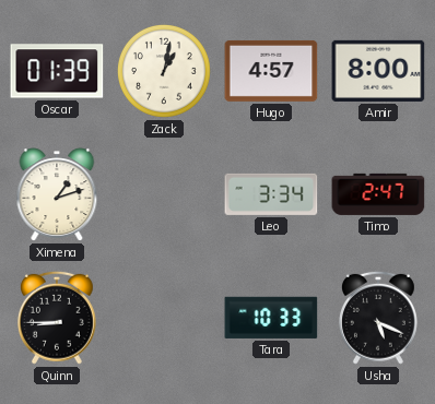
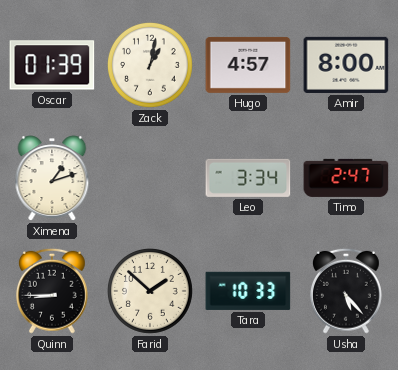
Farid: none -> 1:52 (150, 291)
Usha: 5:19 -> 5:23 (346, 291)
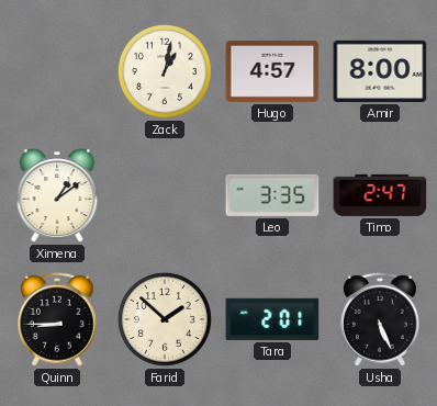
Oscar: 01:39 -> none (52, 65)
Ximena: 1:12 -> 1:09 (57, 195)
Leo: 3:34 -> 3:35 (272, 195)
Tara: 10:33 -> 2:01 (272, 319)
Usha: 5:23 -> 5:26 (380, 319)
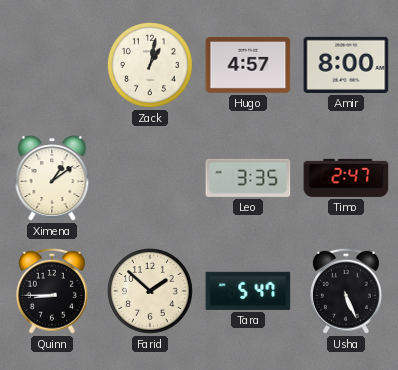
Tara: 2:01 -> 5:47 (248, 291)
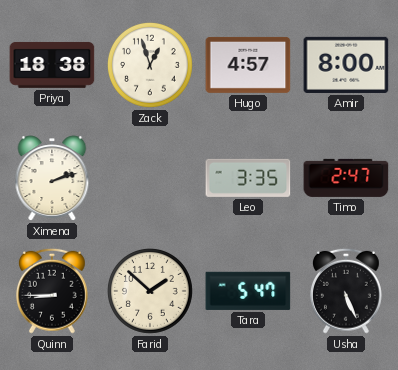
Priya: none -> 18:38 (52, 65)
Zack: 1:02 -> 12:57 (150, 65)
Ximena: 1:09 -> 2:12 (52, 178)
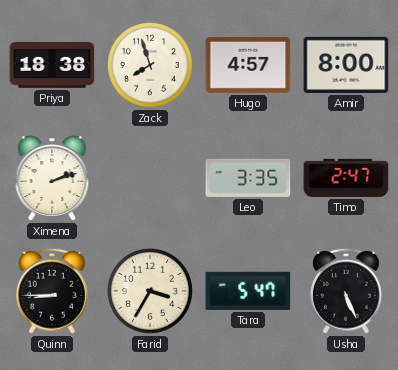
Zack: 12:57 -> 7:57 (150, 65)
Farid: 1:52 -> 3:35 (150, 291)
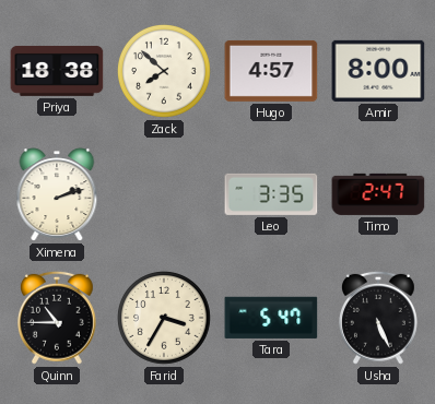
Zack: 7:57 -> 7:52 (164, 71)
Quinn: 8:45 -> 10:45 (57, 318)
